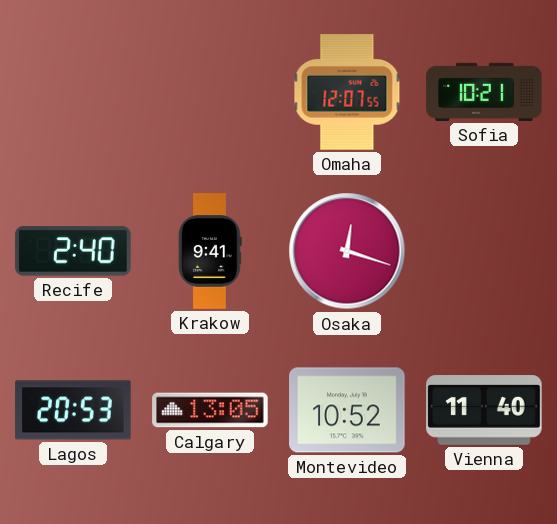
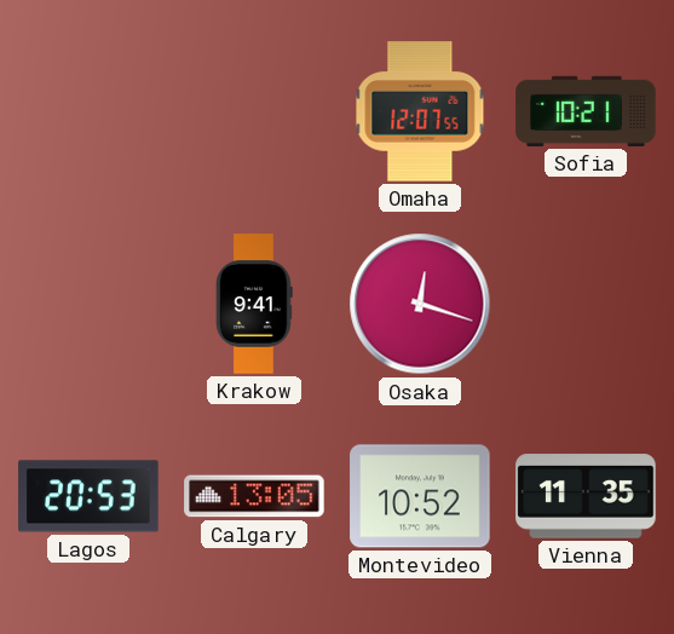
Recife: 2:40 -> none (73, 251)
Vienna: 11:40 -> 11:35 (586, 496)
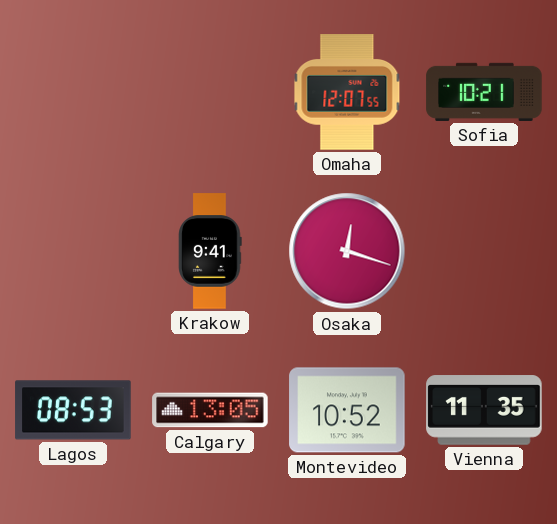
Lagos: 20:53 -> 08:53 (73, 410)
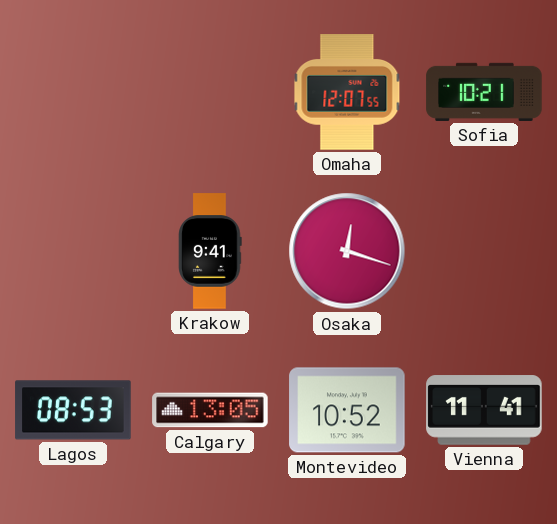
Vienna: 11:35 -> 11:41 (484, 410)
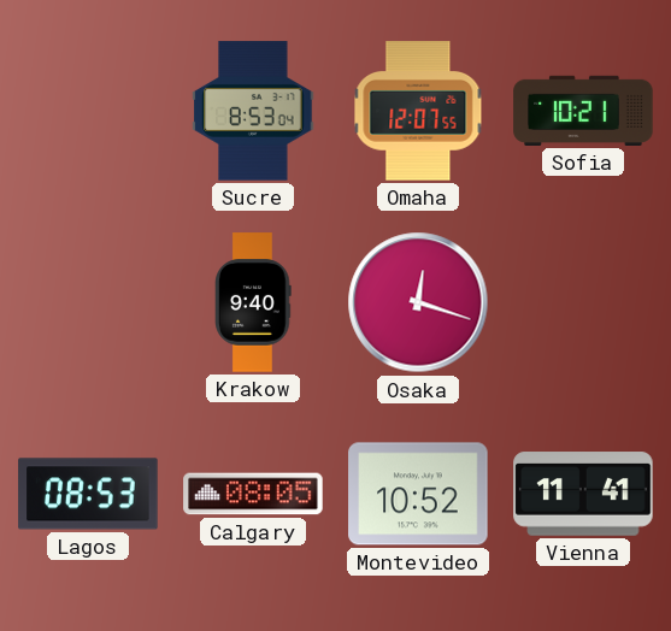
Sucre: none -> 8:53 (253, 111)
Krakow: 9:41 -> 9:40 (253, 302)
Calgary: 13:05 -> 08:05 (253, 494)
